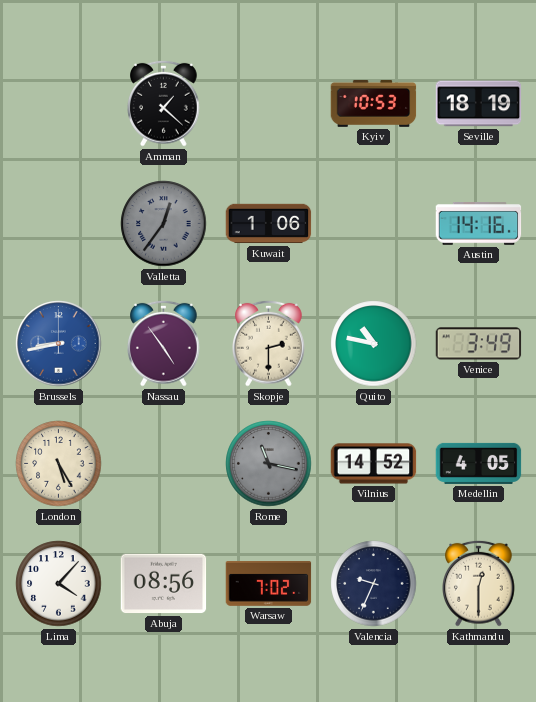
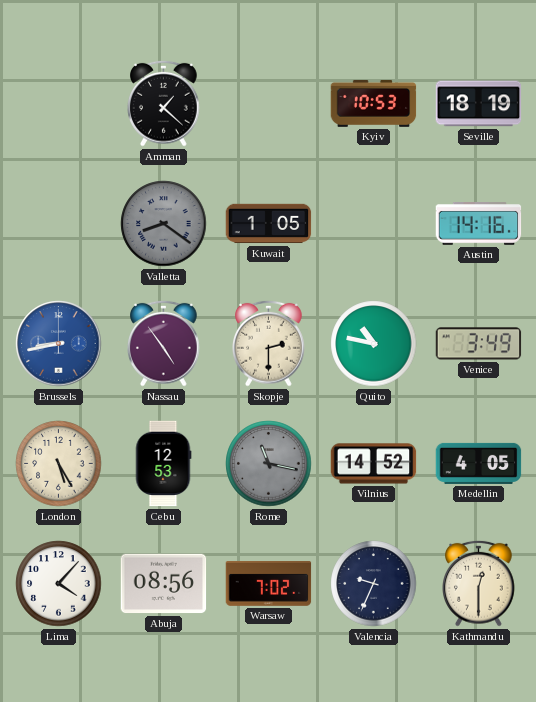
Valletta: 12:36 -> 8:21 (164, 224)
Kuwait: 1:06 -> 1:05 (269, 224)
Cebu: none -> 12:53 (163, 464)
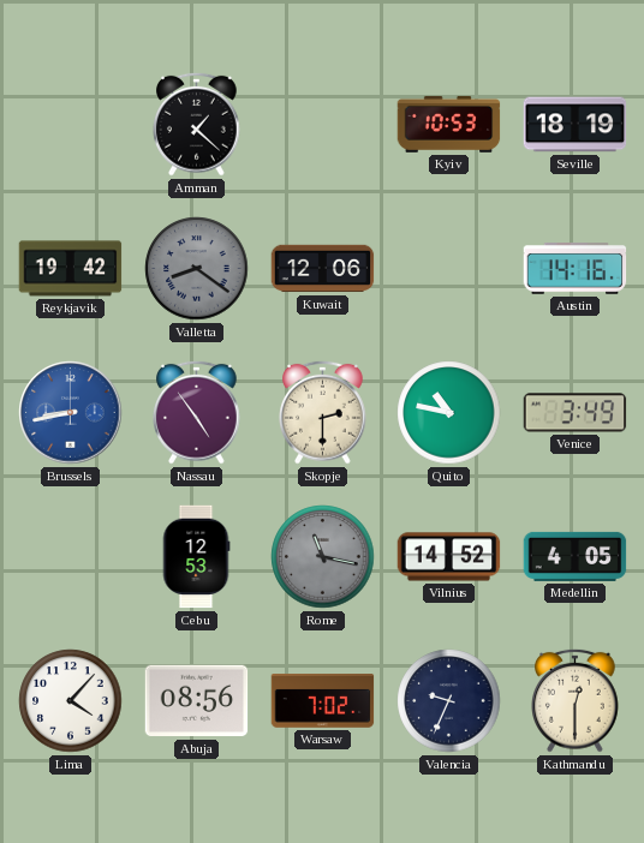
Reykjavik: none -> 19:42 (71, 269)
Kuwait: 1:05 -> 12:06 (323, 269)
London: 5:25 -> none (59, 464)
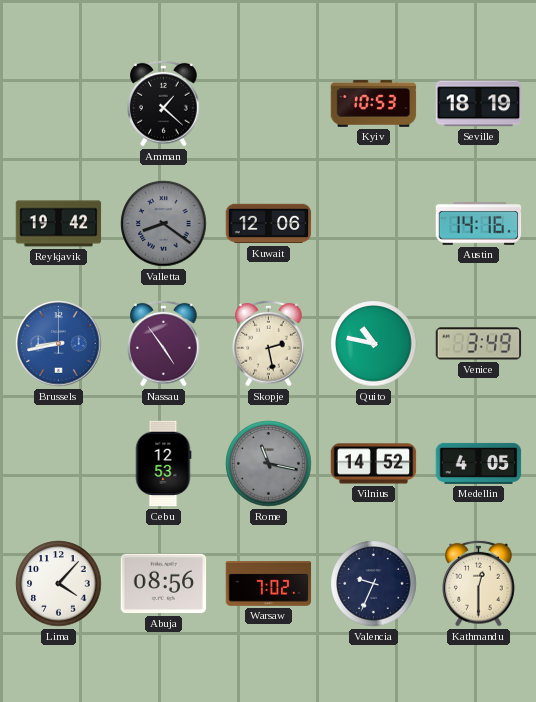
Skopje: 2:30 -> 2:28 (269, 343)
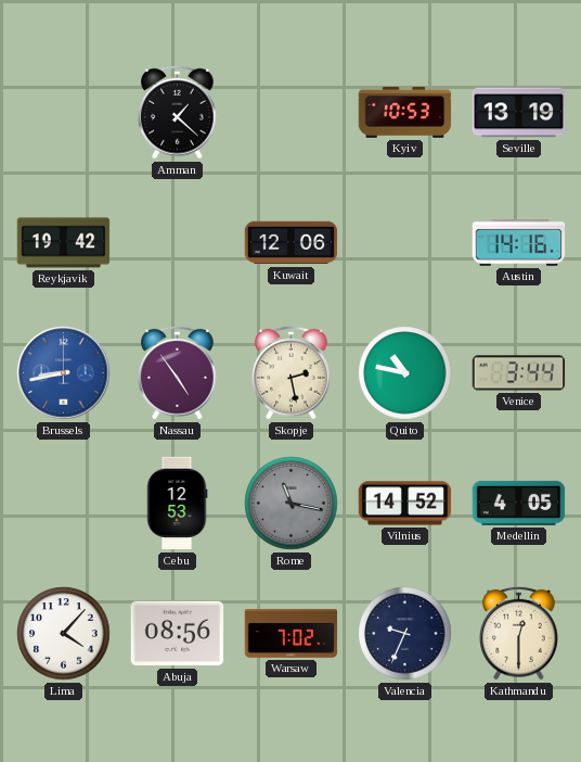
Seville: 18:19 -> 13:19 (519, 113)
Valletta: 8:21 -> none (164, 224)
Venice: 3:49 -> 3:44 (519, 373)
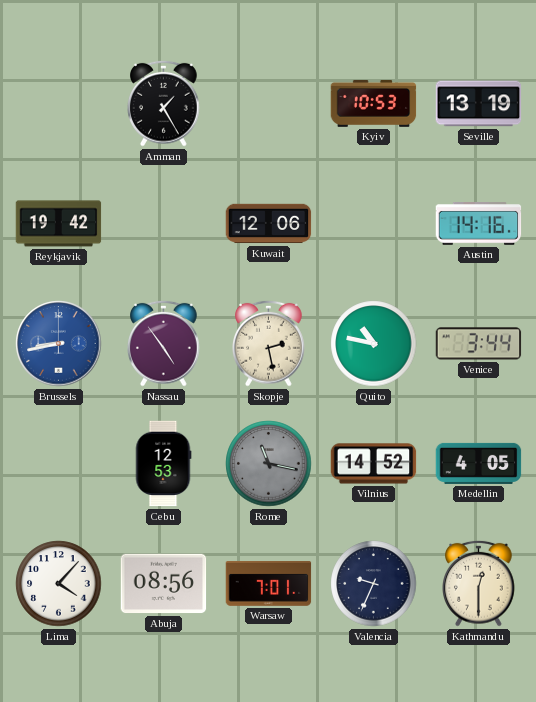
Amman: 1:22 -> 1:25 (164, 103)
Warsaw: 7:02 -> 7:01 (269, 584)
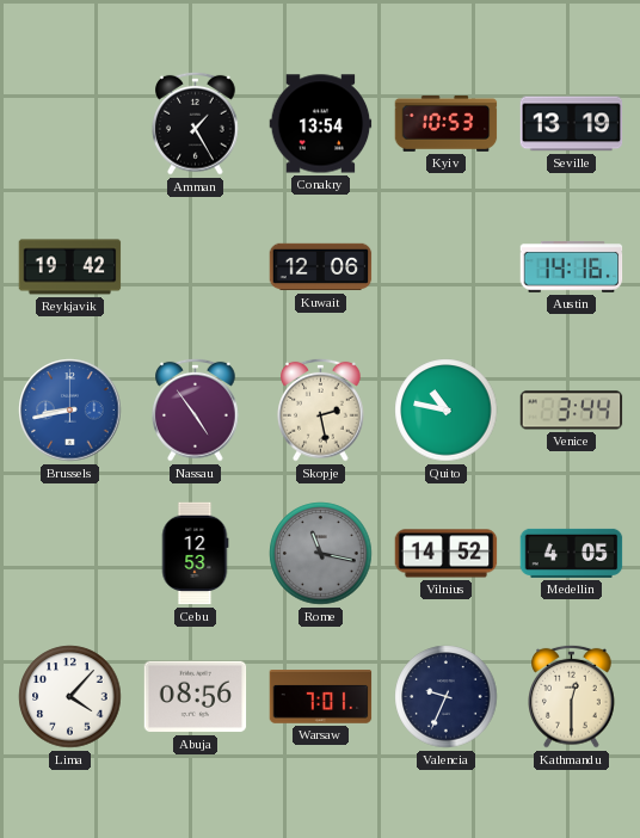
Conakry: none -> 13:54 (321, 124)
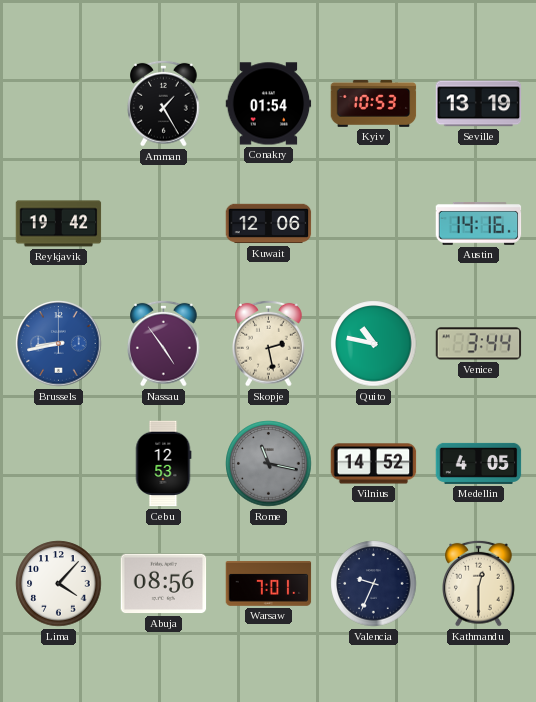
Conakry: 13:54 -> 01:54 (269, 104)
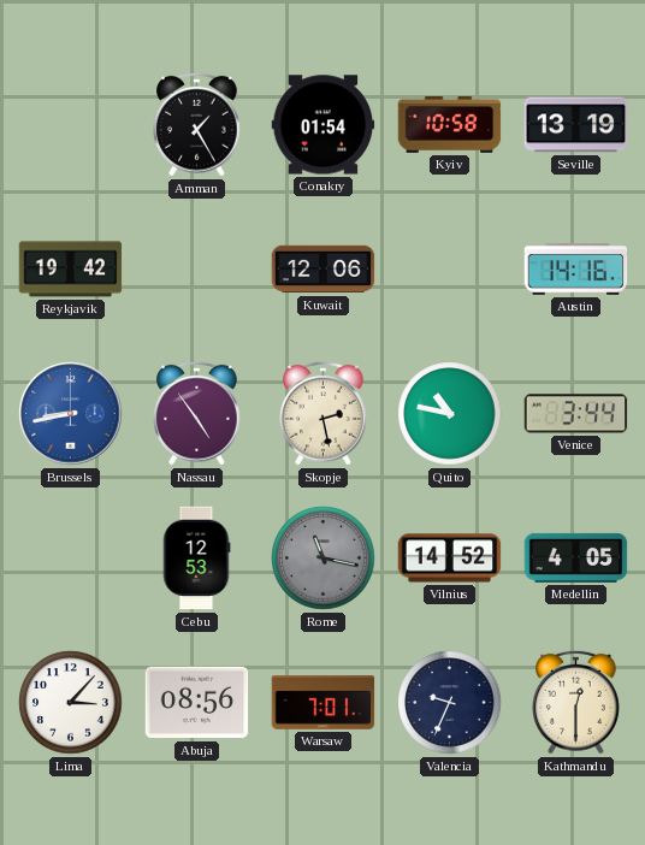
Kyiv: 10:53 -> 10:58 (450, 124)
Lima: 4:07 -> 3:07 (71, 703)
